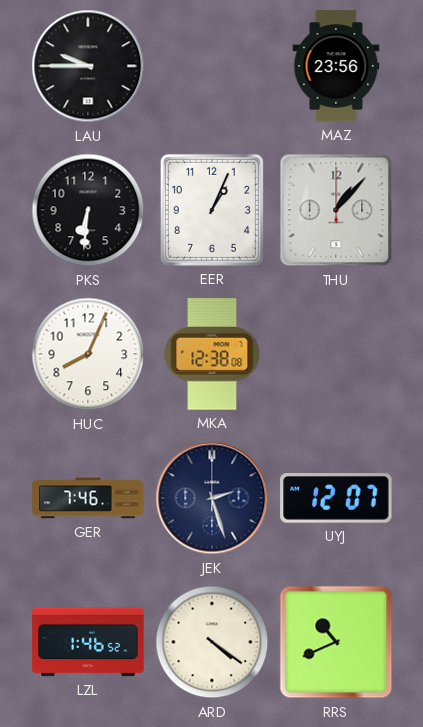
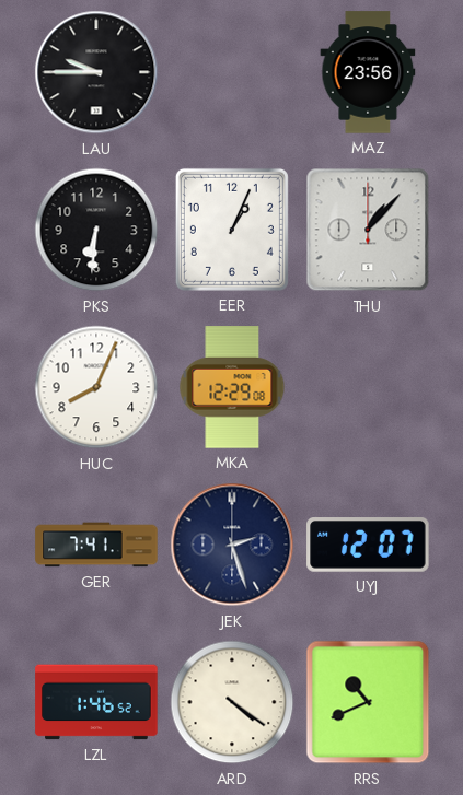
MKA: 12:38 -> 12:29 (232, 387)
GER: 7:46 -> 7:41 (96, 545)
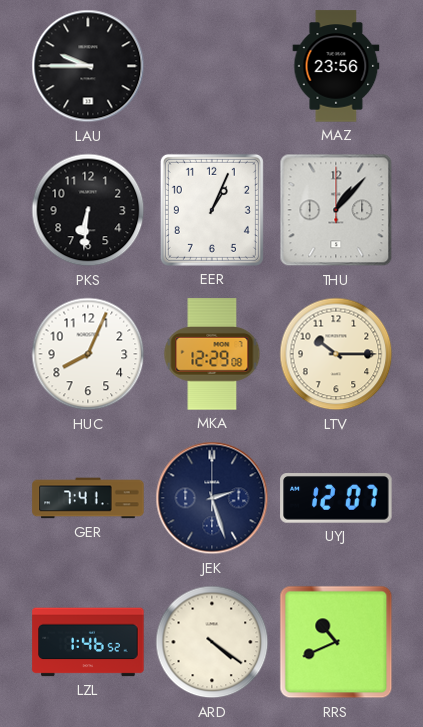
LTV: none -> 10:15 (336, 354)
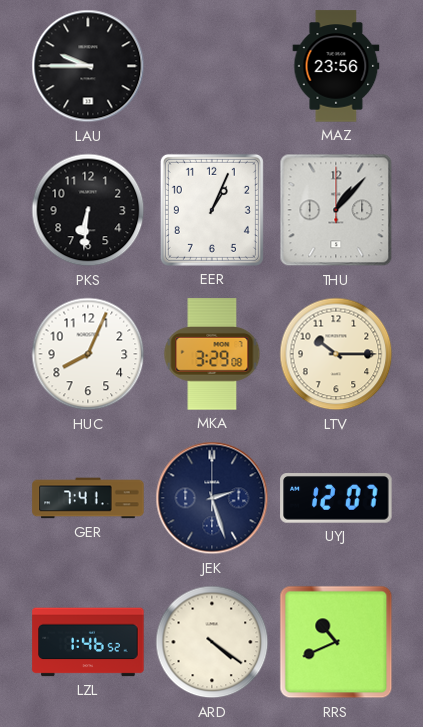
MKA: 12:29 -> 3:29 (212, 354)
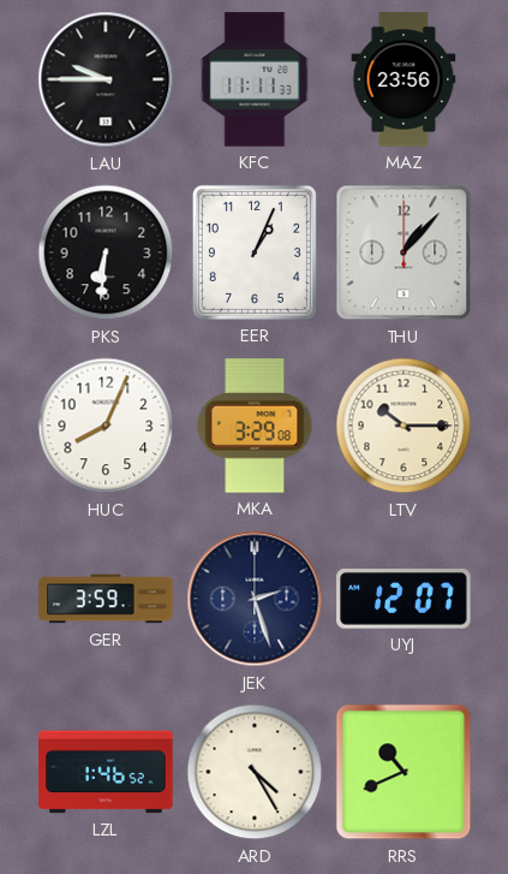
KFC: none -> 11:11 (255, 79)
GER: 7:41 -> 3:59 (106, 599)
ARD: 4:21 -> 4:25 (255, 772)
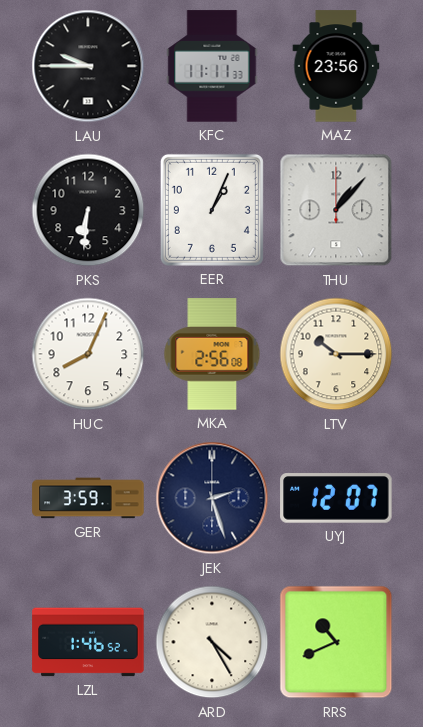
MKA: 3:29 -> 2:56 (212, 354)
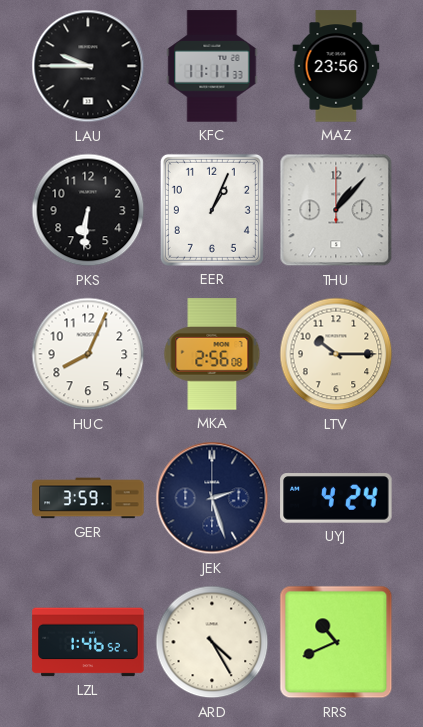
UYJ: 12:07 -> 4:24 (336, 498)
